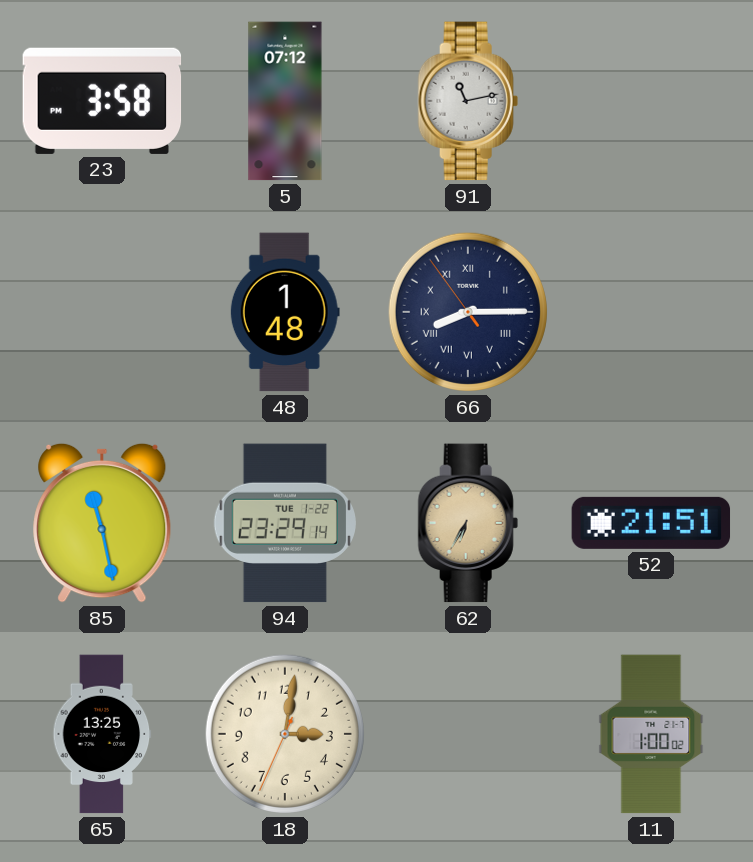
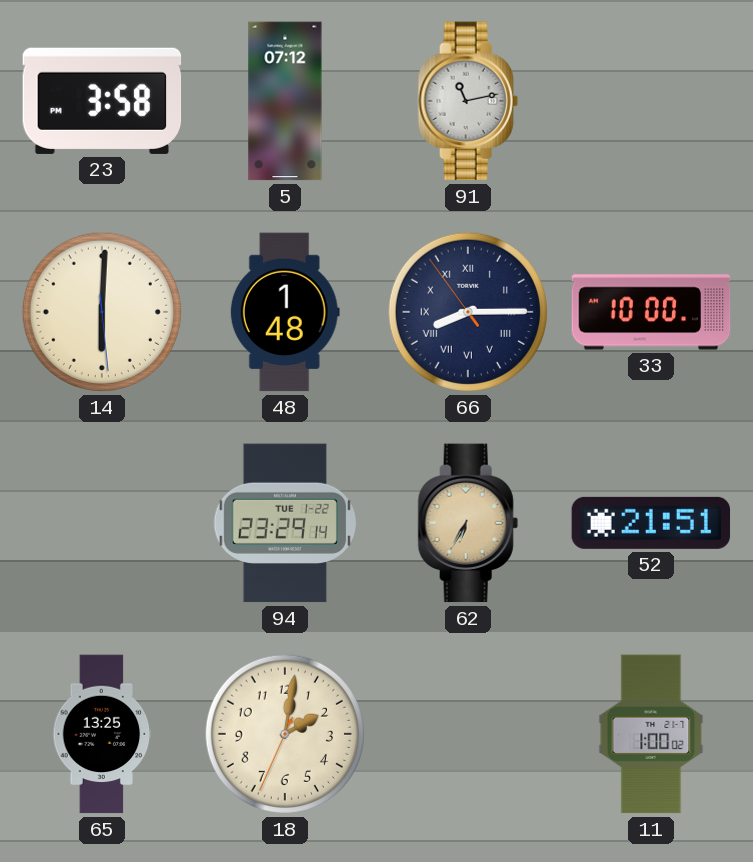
14: none -> 6:00 (102, 312)
33: none -> 10:00 (651, 312)
85: 11:28 -> none (102, 523)
18: 3:01 -> 2:01 (285, 734)
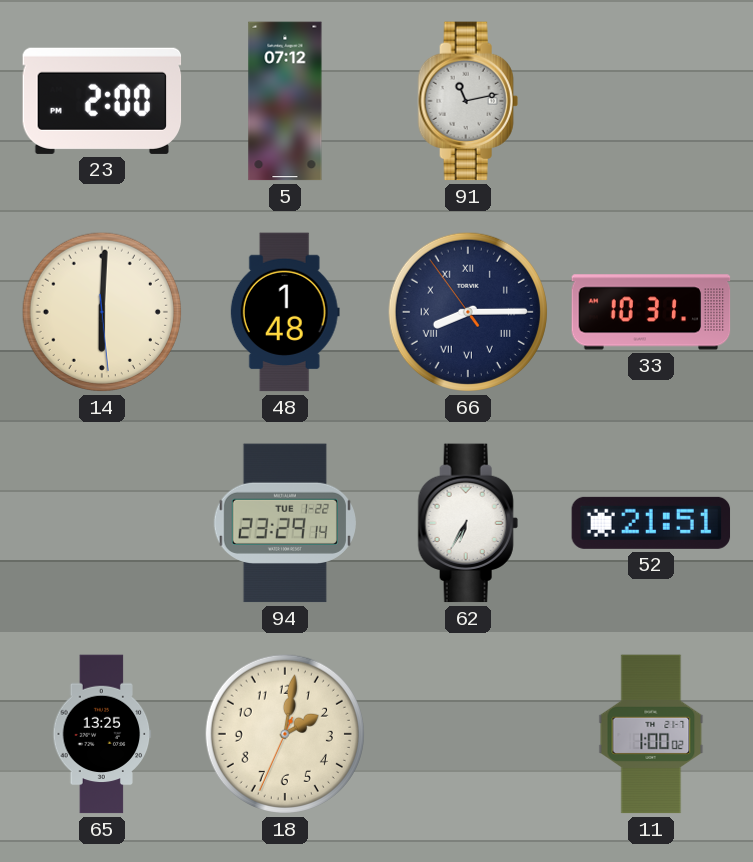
23: 3:58 -> 2:00 (102, 101)
33: 10:00 -> 10:31 (651, 312)
62 dial: champagne -> white (468, 523)
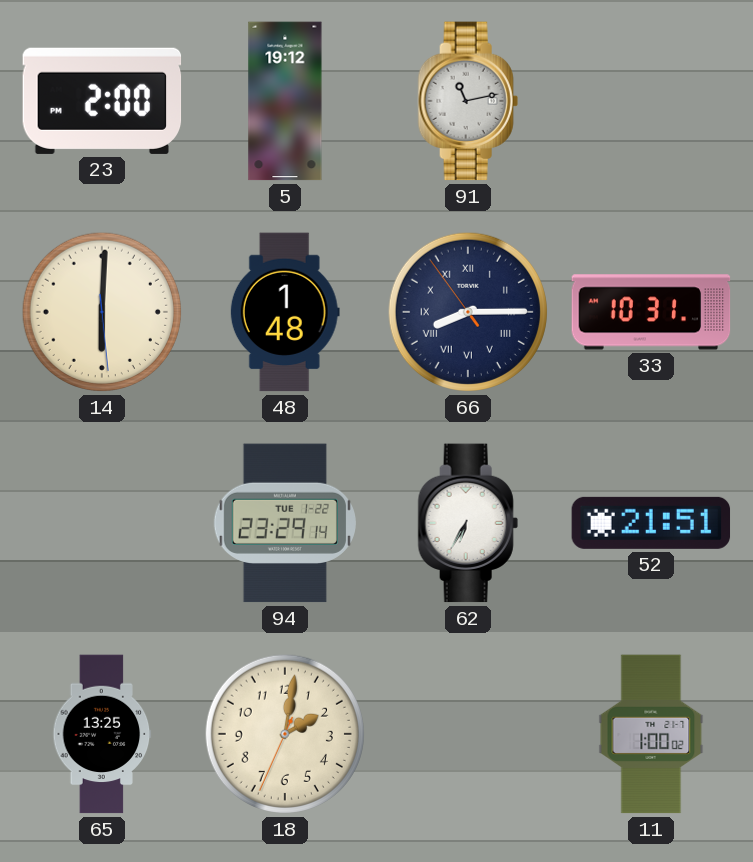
5: 07:12 -> 19:12 (285, 101)
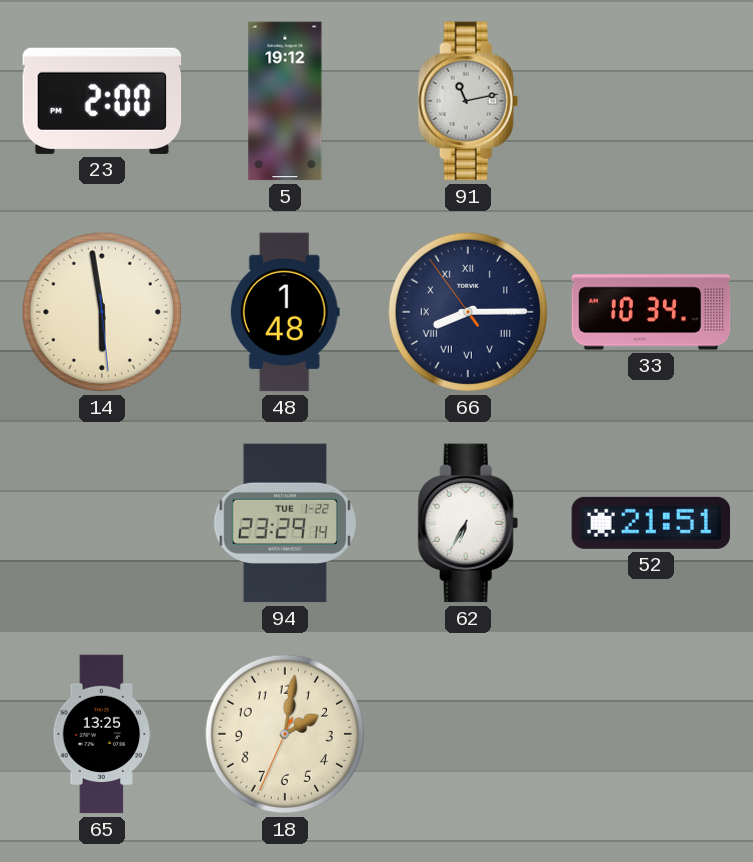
14: 6:00 -> 5:58 (102, 312)
33: 10:31 -> 10:34 (651, 312)
11: 1:00 -> none (651, 734)
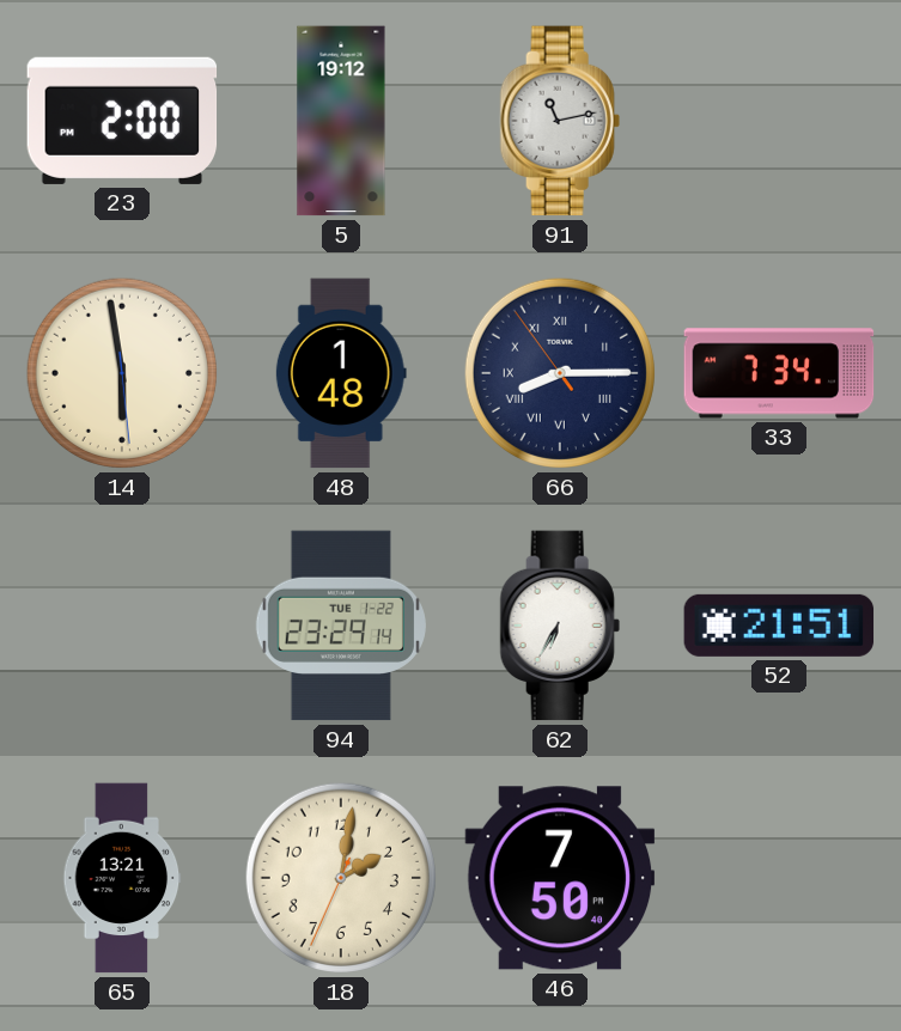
33: 10:34 -> 7:34 (779, 373)
65: 13:25 -> 13:21 (122, 878)
46: none -> 7:50 (560, 878)
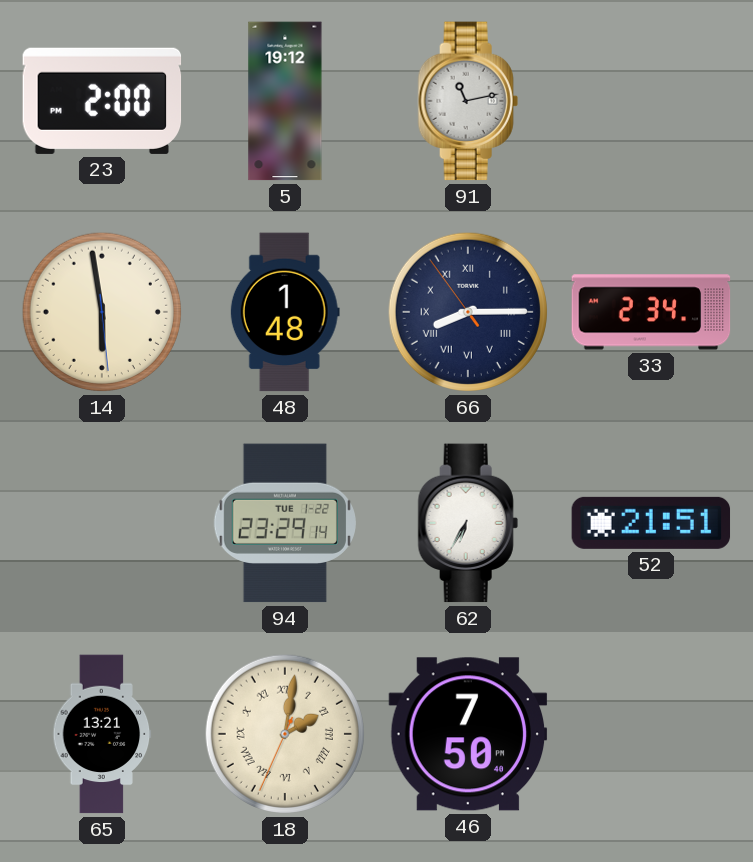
33: 7:34 -> 2:34 (651, 312)
18 numerals: Arabic -> Roman (285, 734)
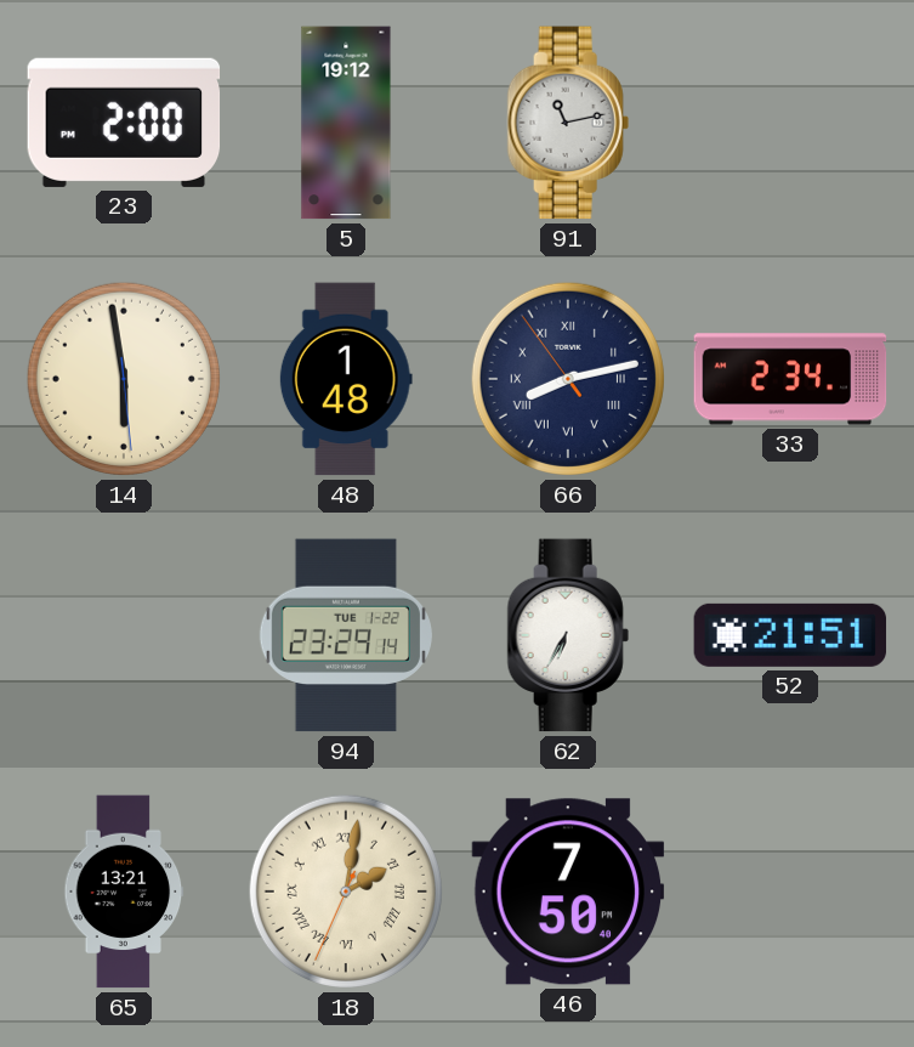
66: 8:14 -> 8:12 (568, 379)
